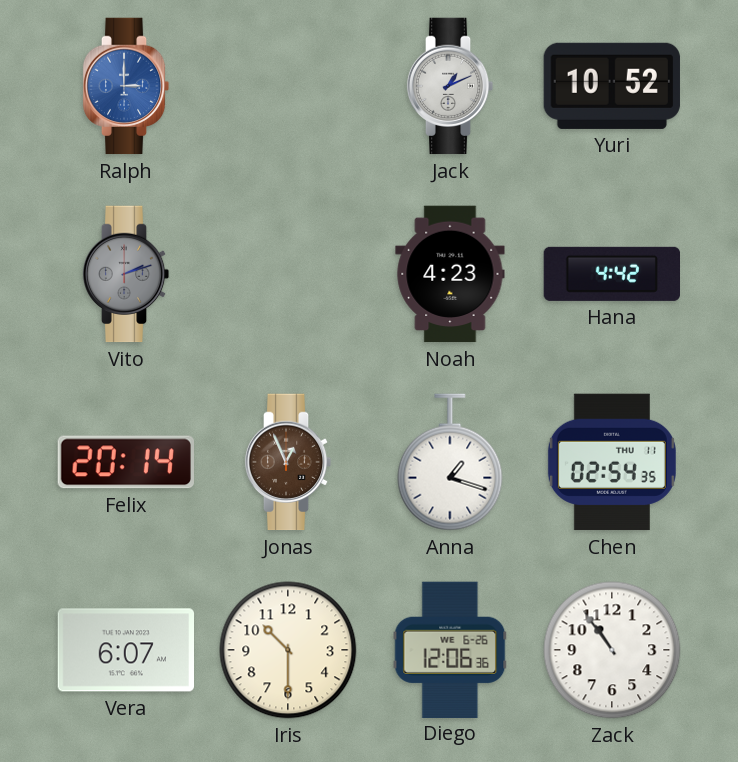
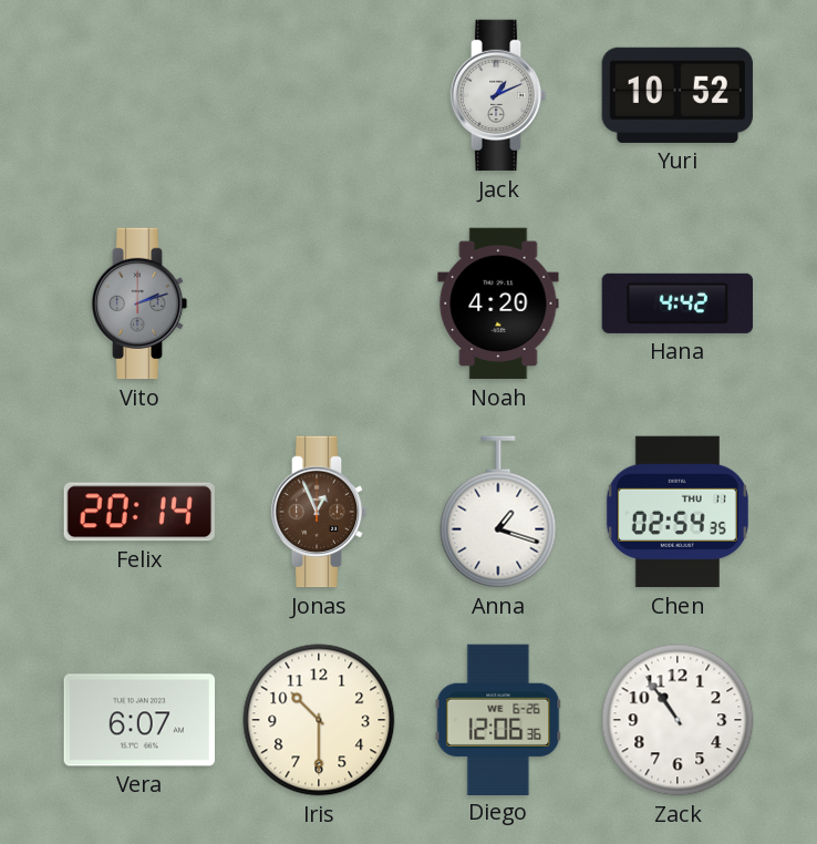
Ralph: 3:00 -> none (126, 86)
Noah: 4:23 -> 4:20 (498, 303)
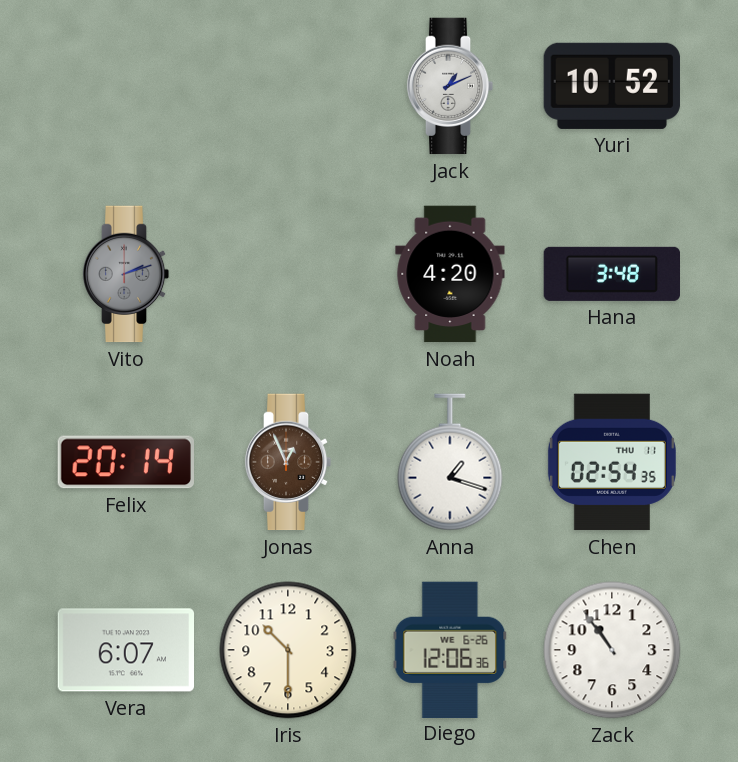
Hana: 4:42 -> 3:48 (611, 274)
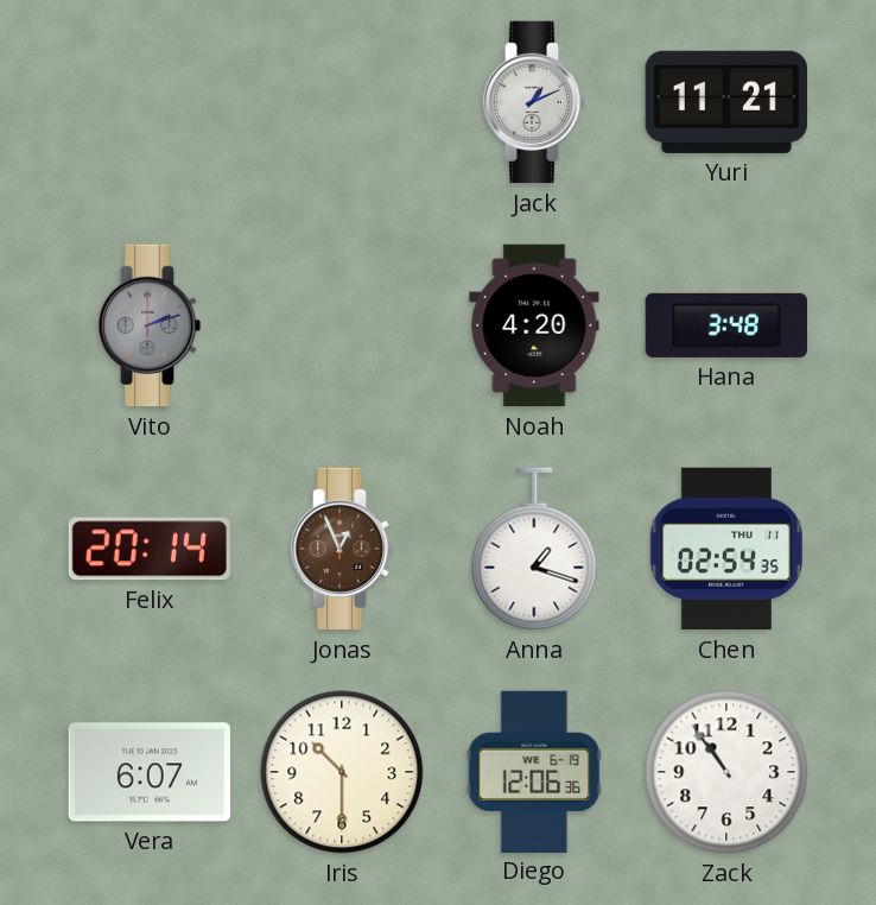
Yuri: 10:52 -> 11:21 (726, 102)
Diego date: WE 6-26 -> WE 6-19 (534, 771)
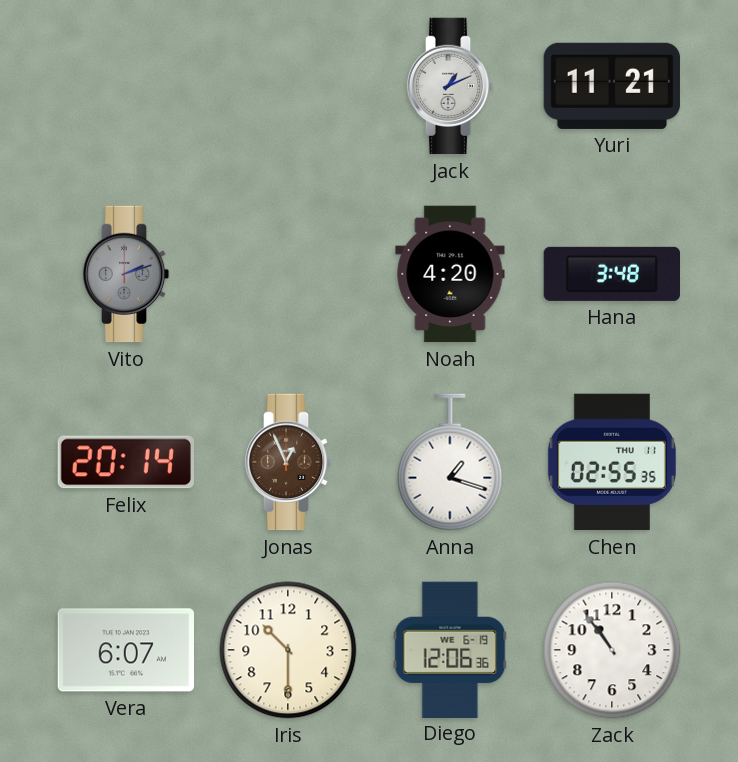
Chen: 02:54 -> 02:55 (612, 462)
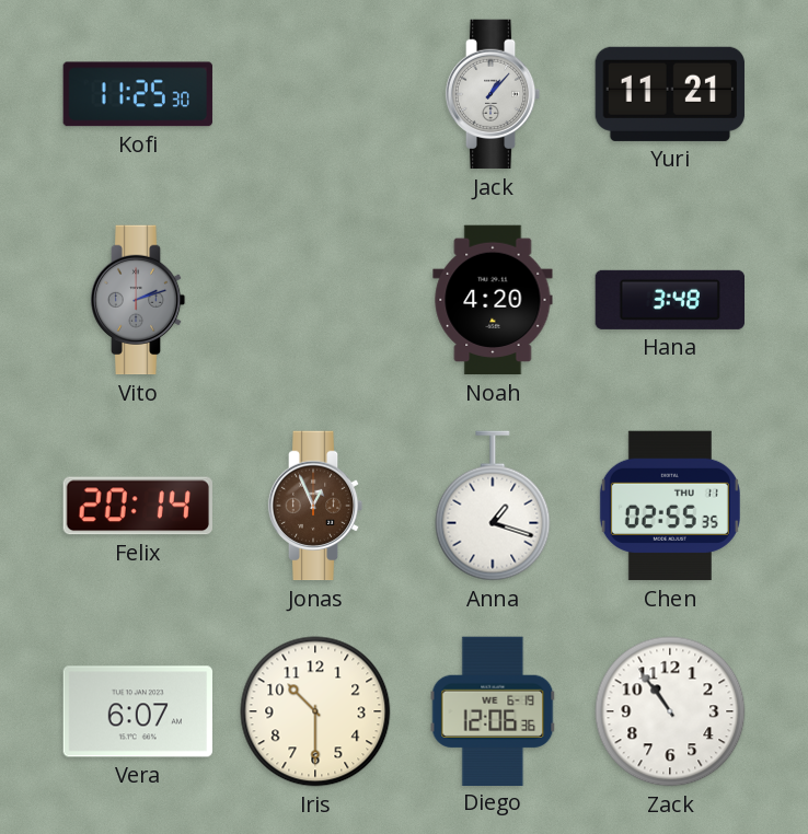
Kofi: none -> 11:25 (138, 94)
Jack: 1:11 -> 1:07 (493, 94)
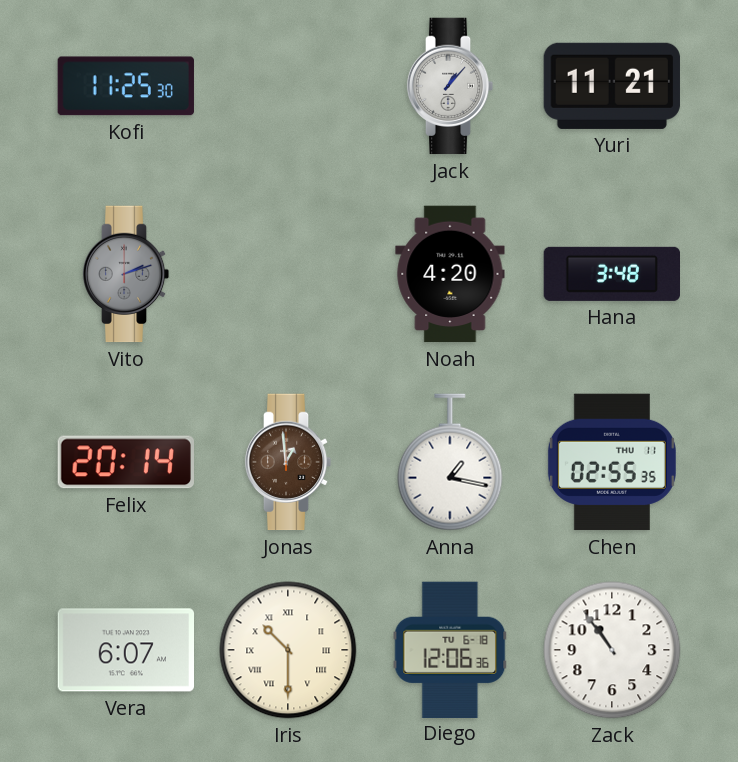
Jonas: 12:56 -> 12:59 (288, 462)
Anna: 1:18 -> 1:17 (450, 462)
Iris numerals: Arabic -> Roman (288, 650)
Diego date: WE 6-19 -> TU 6-18 (450, 649)
